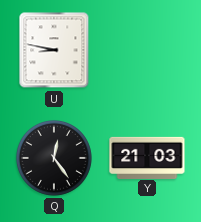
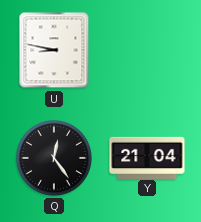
Y: 21:03 -> 21:04 (147, 157)
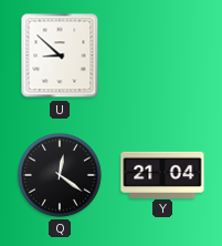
U: 8:47 -> 8:52 (60, 55)
Q: 12:24 -> 12:21 (60, 175)
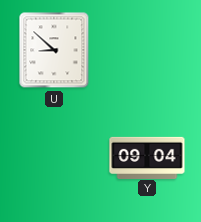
Q: 12:21 -> none (60, 175)
Y: 21:04 -> 09:04 (147, 157)
